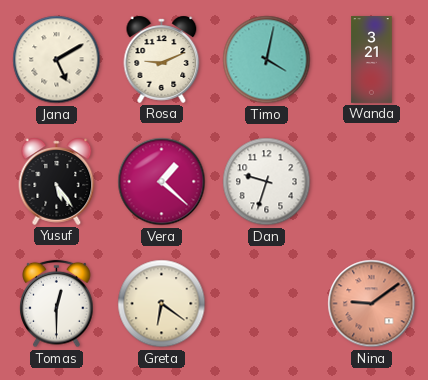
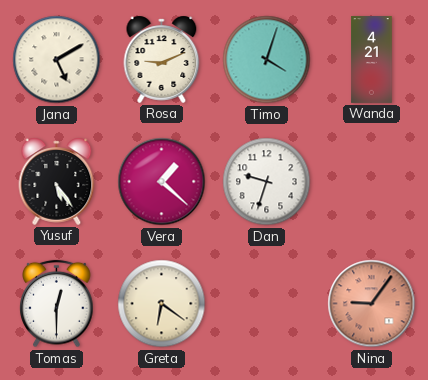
Timo: 4:02 -> 4:03 (267, 60)
Wanda: 3:21 -> 4:21 (372, 60)
Nina: 9:09 -> 9:06 (372, 304)
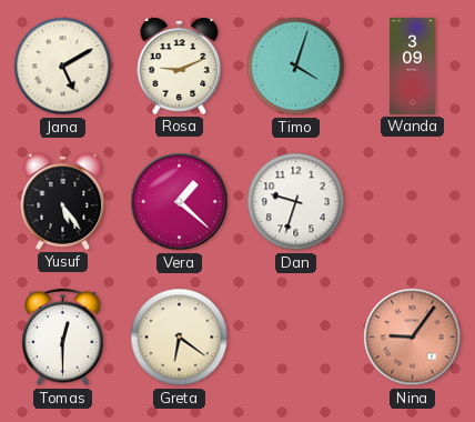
Wanda: 4:21 -> 3:09 (413, 67)
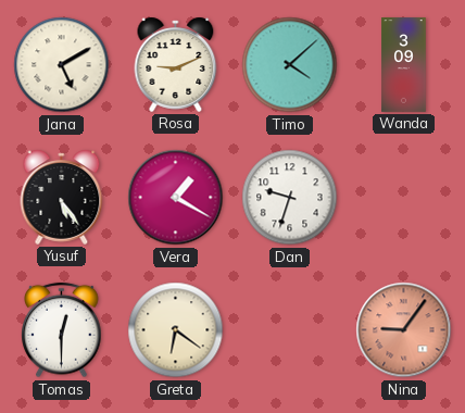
Timo: 4:03 -> 4:08 (290, 65)
Vera: 1:22 -> 1:20 (176, 198)
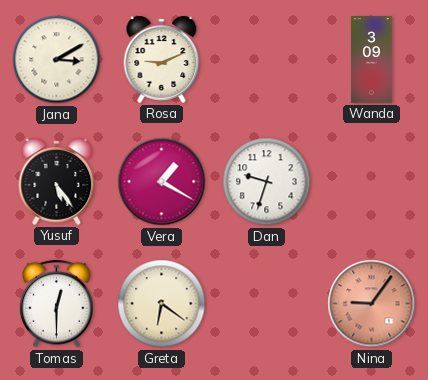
Jana: 5:10 -> 3:10 (57, 60)
Timo: 4:08 -> none (290, 65)
